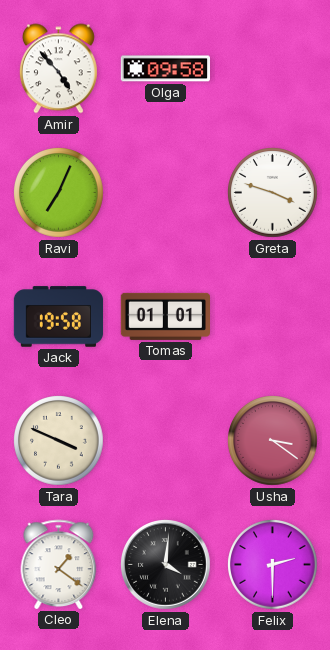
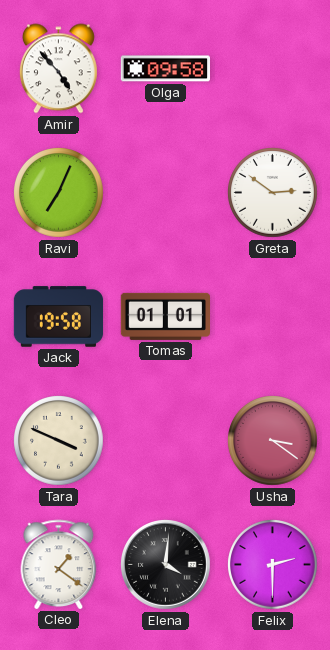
Greta: 3:48 -> 2:51 (273, 193)
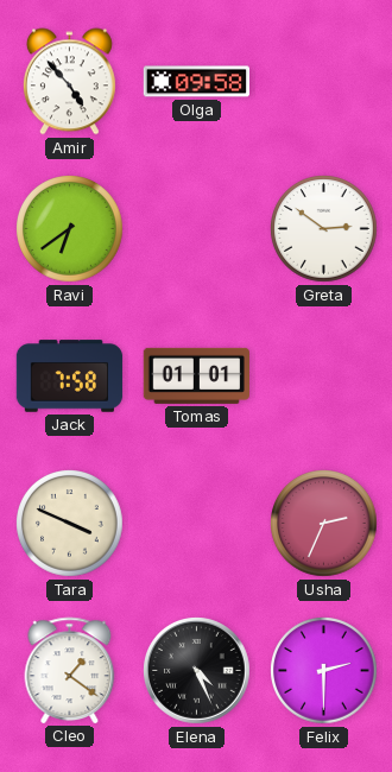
Ravi: 7:04 -> 6:39 (70, 229)
Jack: 19:58 -> 7:58 (70, 376)
Usha: 3:21 -> 2:34 (324, 524)
Elena: 4:01 -> 4:26 (197, 671)
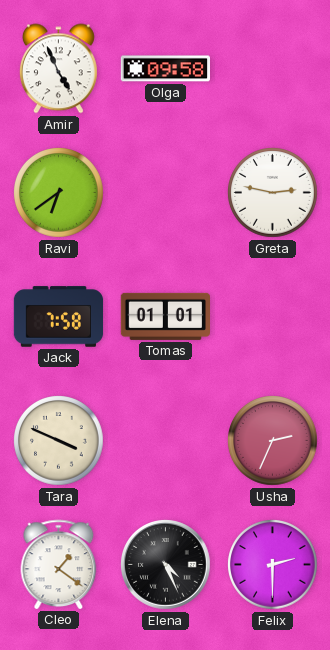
Amir: 4:53 -> 4:56 (58, 69)
Greta: 2:51 -> 2:47 (273, 193)
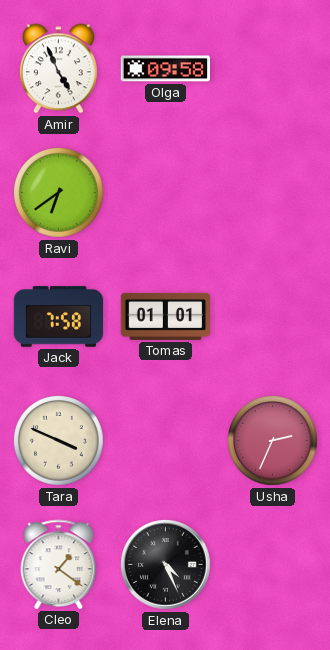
Greta: 2:47 -> none (273, 193)
Felix: 2:30 -> none (273, 565)
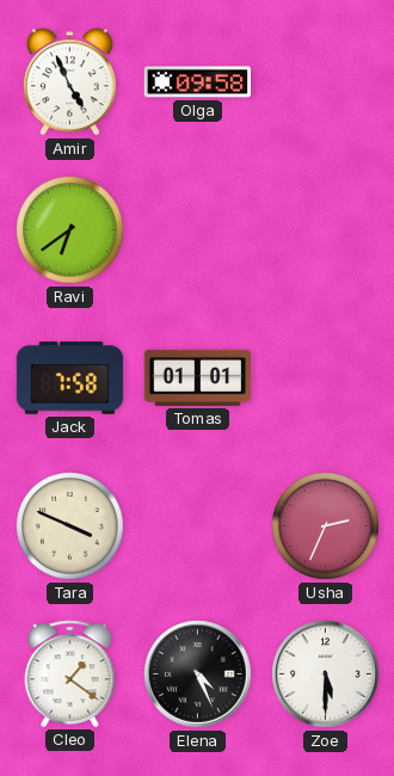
Zoe: none -> 5:30 (326, 675)
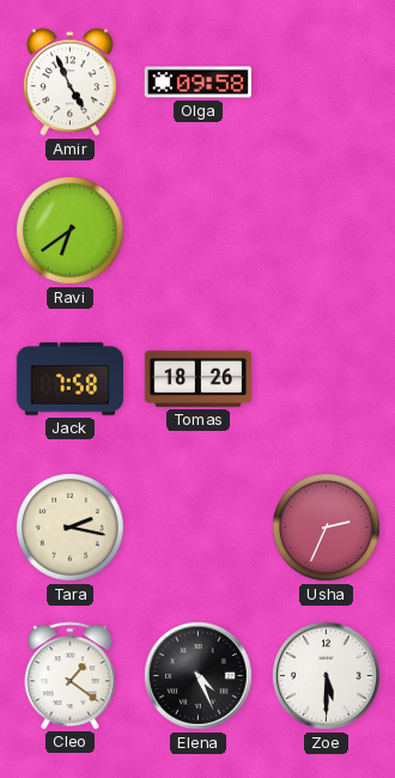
Tomas: 01:01 -> 18:26 (197, 378)
Tara: 3:49 -> 2:17 (71, 528)
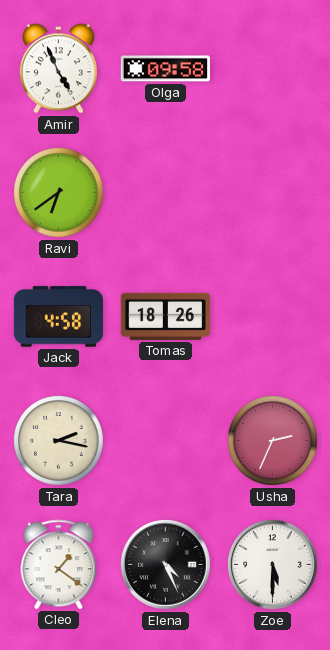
Jack: 7:58 -> 4:58 (59, 317)
